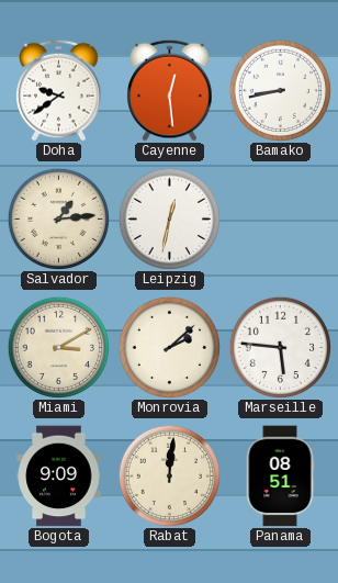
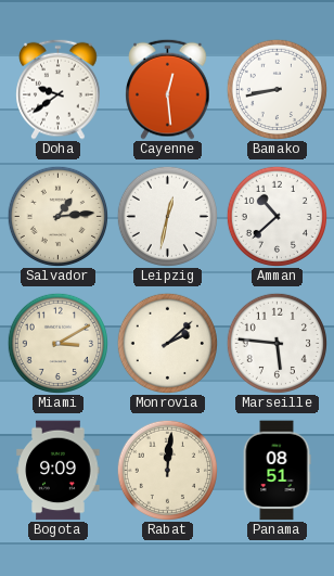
Amman: none -> 10:38 (277, 216)
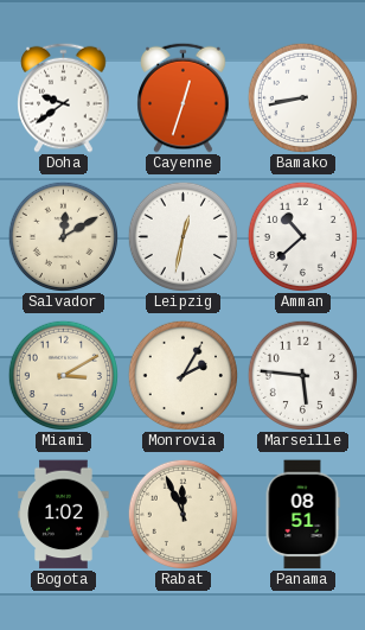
Cayenne: 12:29 -> 12:33 (184, 97)
Salvador: 1:14 -> 12:10 (63, 236)
Monrovia: 2:08 -> 2:05 (182, 375)
Bogota: 9:09 -> 1:02 (64, 515)
Rabat: 12:01 -> 11:56 (182, 514)
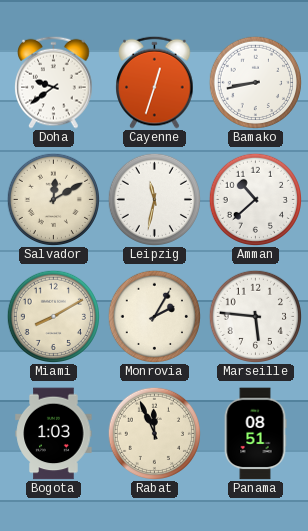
Leipzig: 12:32 -> 11:32 (154, 199)
Miami: 3:10 -> 8:10 (53, 316)
Bogota: 1:02 -> 1:03 (54, 434)
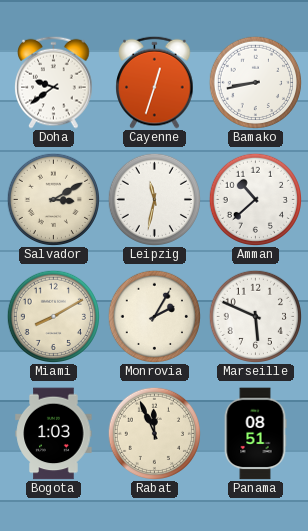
Salvador: 12:10 -> 3:10 (53, 199)
Marseille: 5:46 -> 5:49 (255, 316)
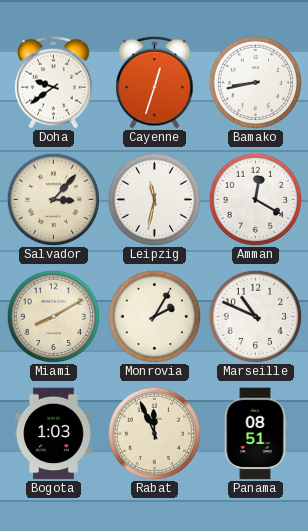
Salvador: 3:10 -> 3:07 (53, 199)
Amman: 10:38 -> 12:20 (255, 199)
Marseille: 5:49 -> 10:49 (255, 316)
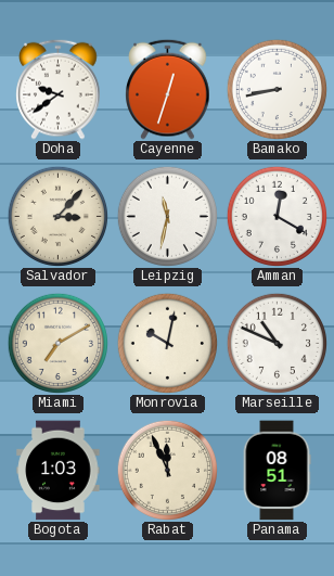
Miami: 8:10 -> 7:10 (57, 343)
Monrovia: 2:05 -> 10:02 (167, 343)
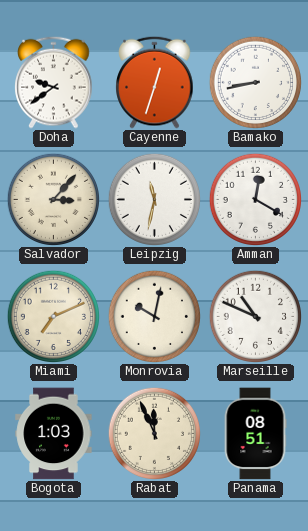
Miami: 7:10 -> 7:11 (53, 316)
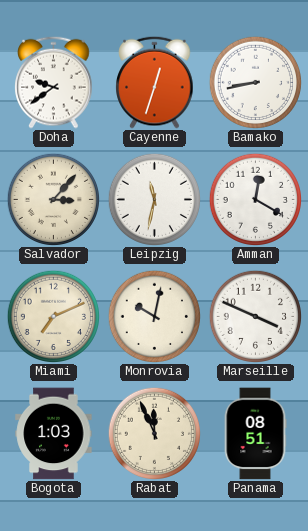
Marseille: 10:49 -> 3:49 (255, 316)
